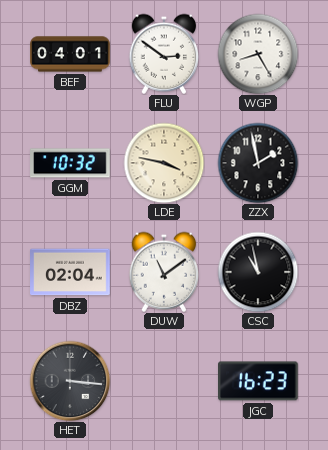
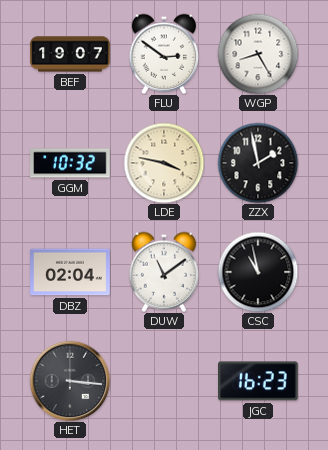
BEF: 04:01 -> 19:07 (70, 54)
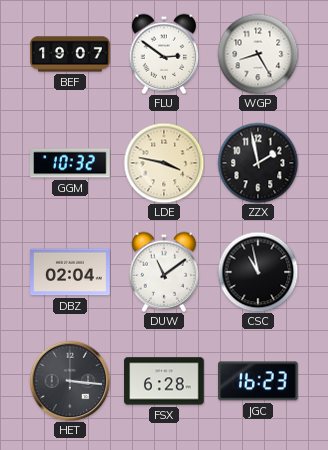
FSX: none -> 6:28 (164, 381)
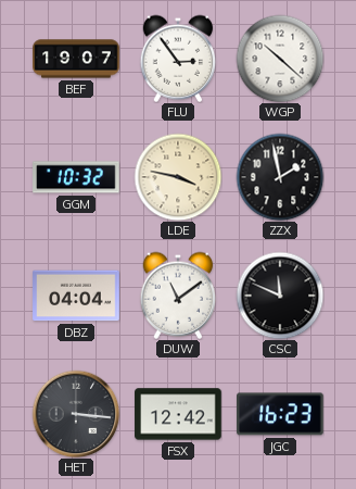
FLU: 2:51 -> 2:54 (178, 59)
WGP: 8:25 -> 10:22 (280, 59)
DBZ: 02:04 -> 04:04 (76, 296)
CSC: 10:58 -> 11:49 (280, 296)
FSX: 6:28 -> 12:42 (178, 414)
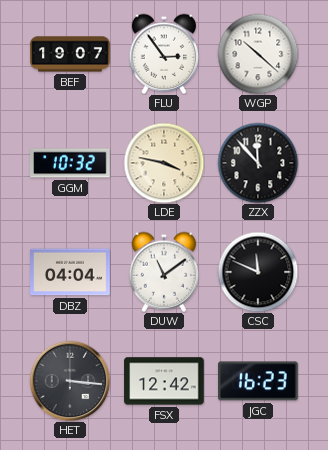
ZZX: 1:58 -> 11:53 (258, 163)
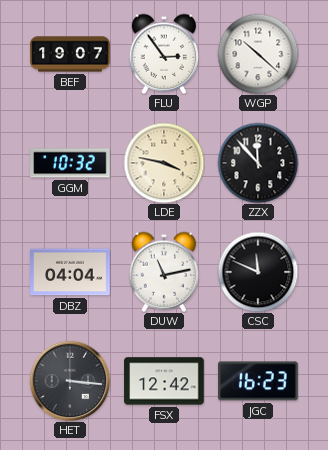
DUW: 11:09 -> 11:13 (164, 272)
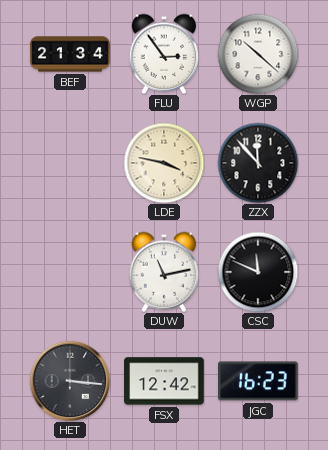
BEF: 19:07 -> 21:34 (70, 54)
GGM: 10:32 -> none (70, 163)
DBZ: 04:04 -> none (70, 272)
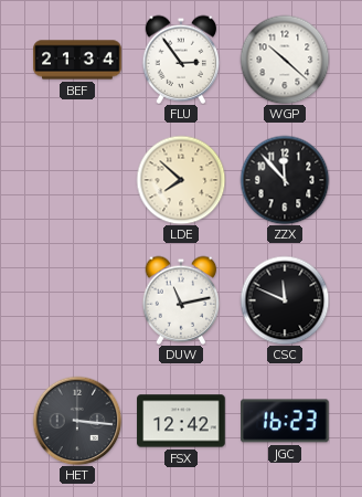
LDE: 3:47 -> 7:52 (181, 180)
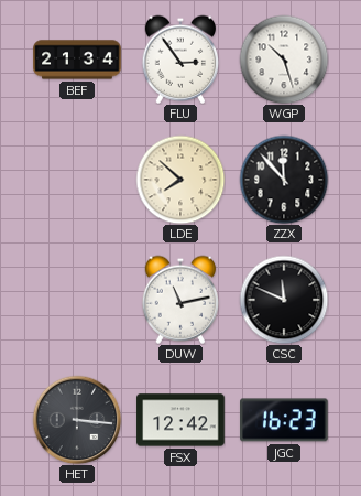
WGP: 10:22 -> 10:27 (284, 60)
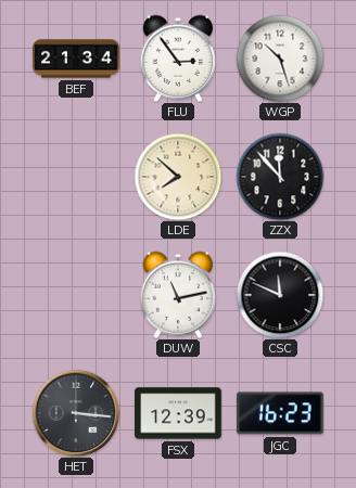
FSX: 12:42 -> 12:39 (178, 413)
